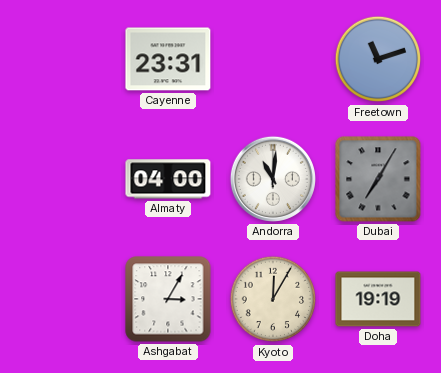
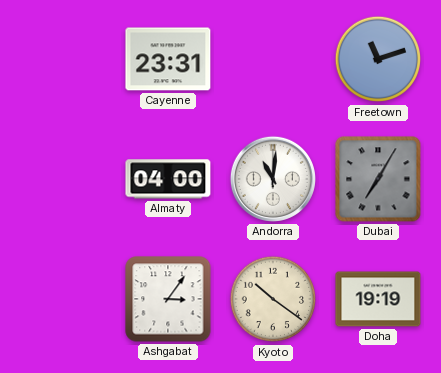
Ashgabat: 3:05 -> 3:06 (168, 299)
Kyoto: 12:05 -> 10:21 (273, 299)
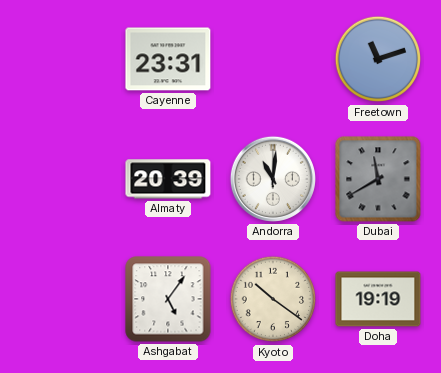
Almaty: 04:00 -> 20:39 (168, 179)
Dubai: 7:05 -> 11:40 (378, 179)
Ashgabat: 3:06 -> 5:06 (168, 299)
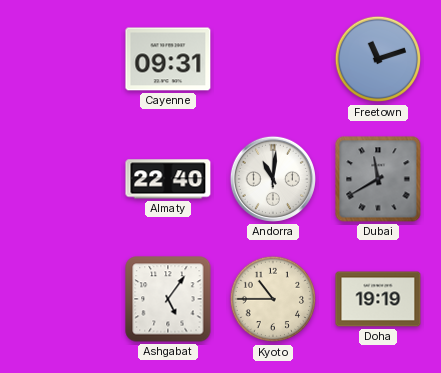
Cayenne: 23:31 -> 09:31 (168, 59)
Almaty: 20:39 -> 22:40 (168, 179)
Kyoto: 10:21 -> 10:45 (273, 299)
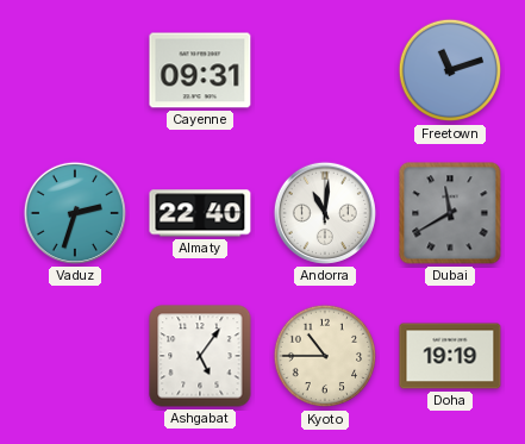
Vaduz: none -> 2:33 (75, 213)
